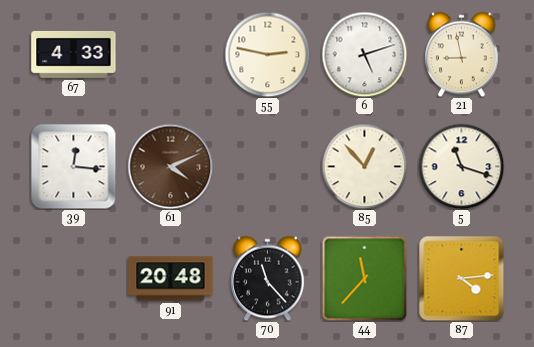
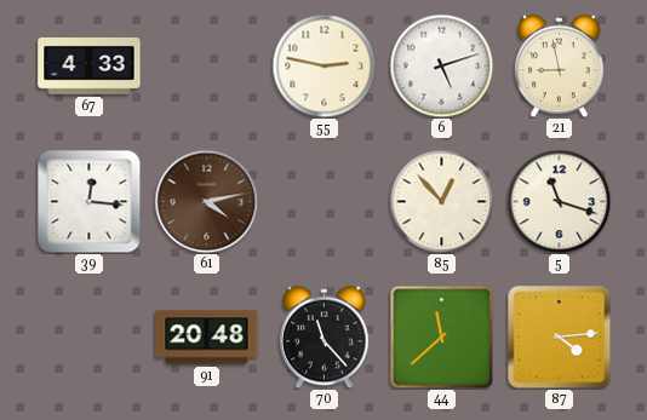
61: 4:11 -> 4:13 (206, 201)
44: 11:37 -> 11:38 (441, 336)
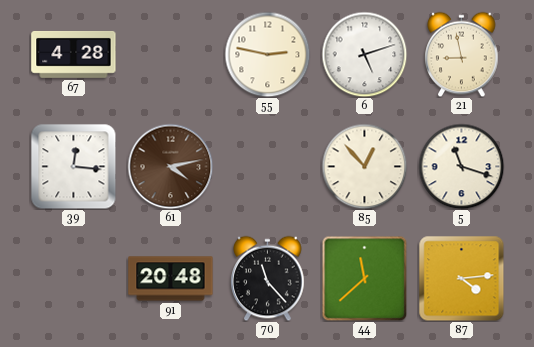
67: 4:33 -> 4:28 (74, 54)
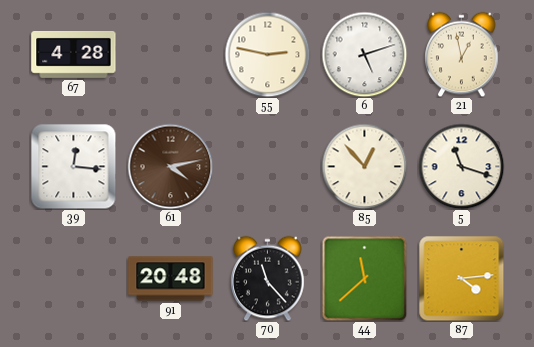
21: 8:58 -> 12:58 (462, 54)
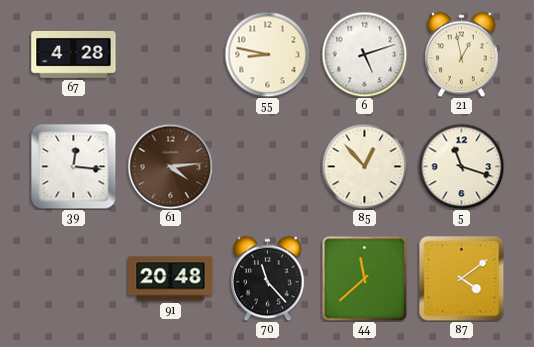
55: 2:47 -> 8:47 (267, 54)
61: 4:13 -> 4:14 (170, 166)
87: 4:14 -> 4:09 (461, 278)
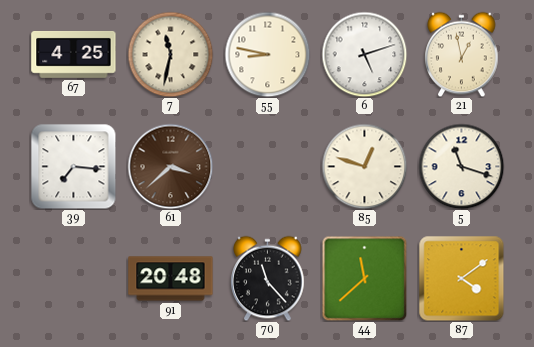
67: 4:28 -> 4:25 (74, 54)
7: none -> 11:32 (170, 54)
39: 12:16 -> 7:16 (73, 166)
61: 4:14 -> 3:38 (170, 166)
85: 12:53 -> 12:48 (364, 166)
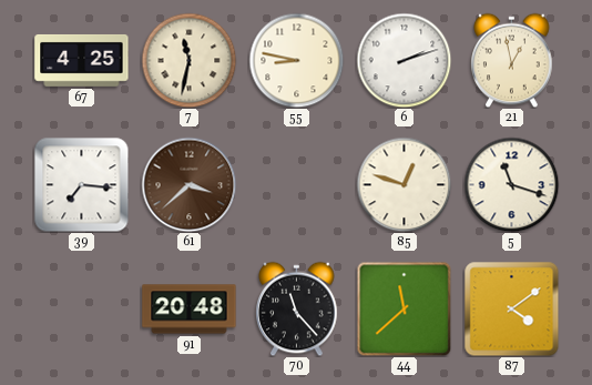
6: 5:12 -> 2:12 (404, 60)
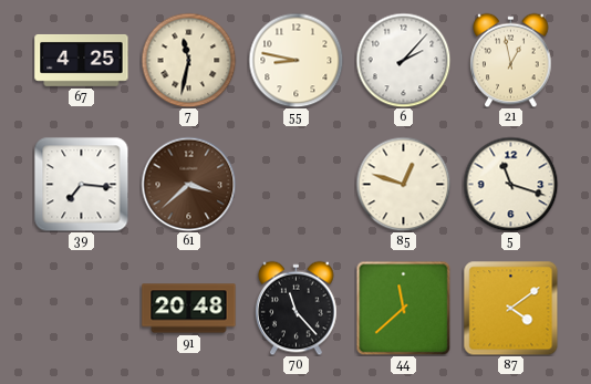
6: 2:12 -> 2:07 (403, 60)
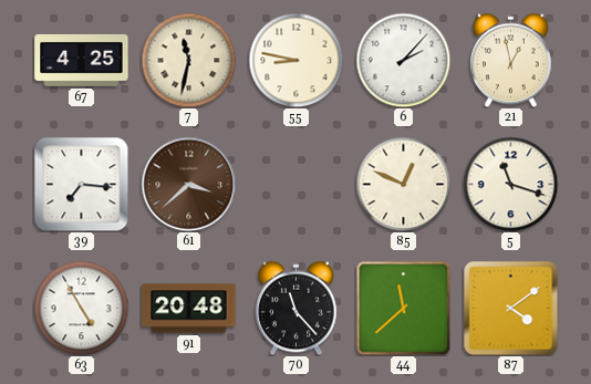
85: 12:48 -> 12:49 (403, 184)
63: none -> 4:55 (81, 308)
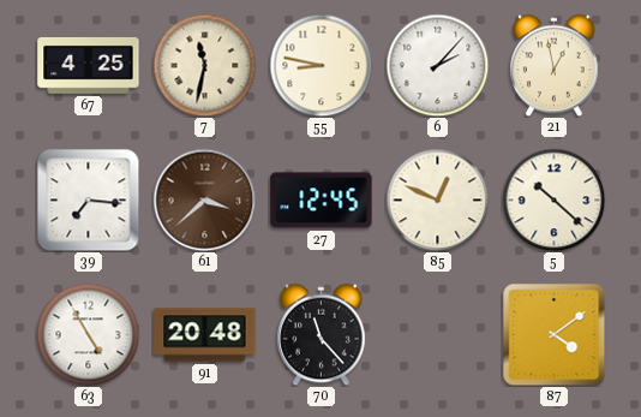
27: none -> 12:45 (322, 201)
5: 11:18 -> 10:22 (553, 199)
44: 11:38 -> none (403, 308)
